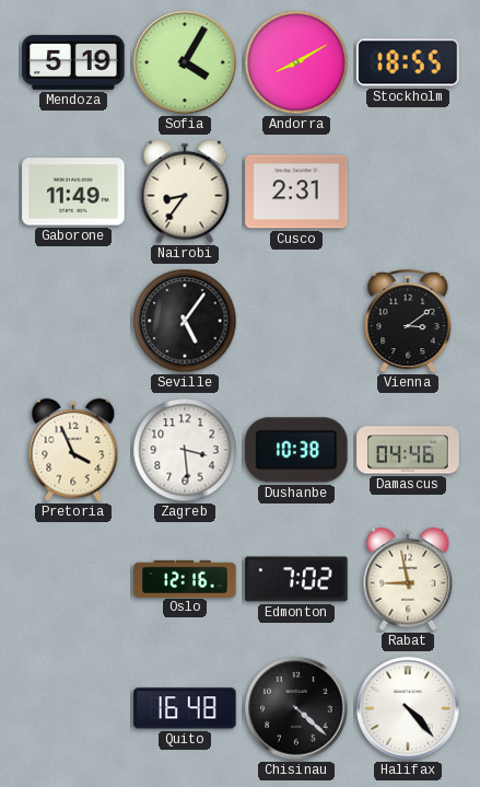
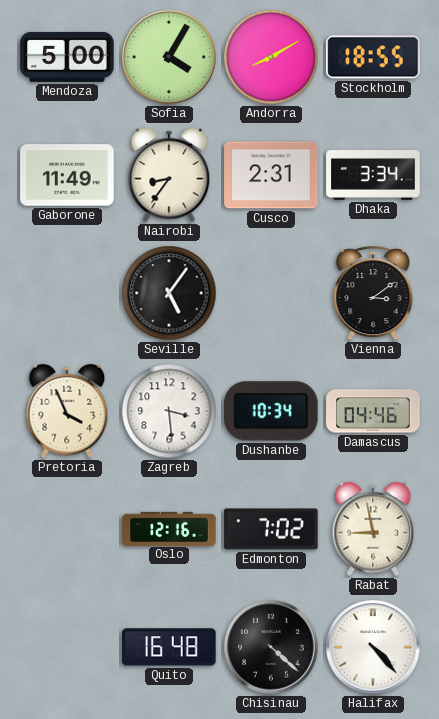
Mendoza: 5:19 -> 5:00 (67, 57)
Dhaka: none -> 3:34 (373, 176)
Dushanbe: 10:38 -> 10:34 (271, 411)
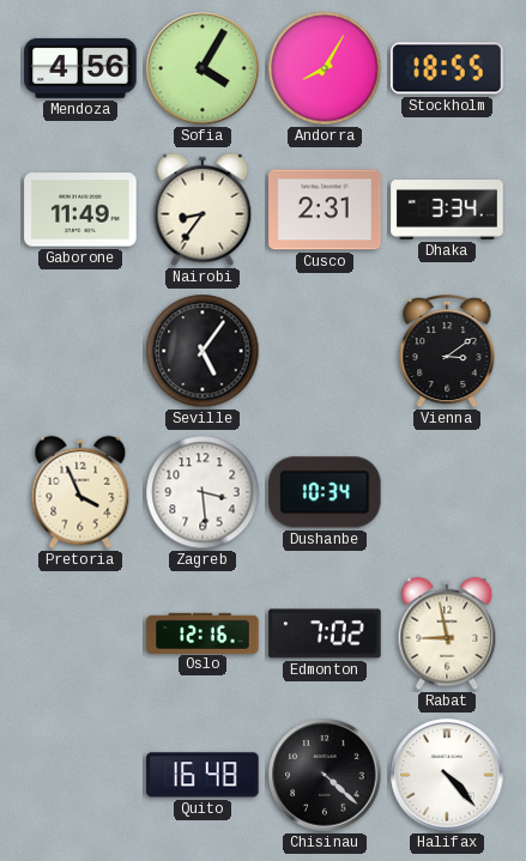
Mendoza: 5:00 -> 4:56 (80, 68)
Andorra: 8:10 -> 8:05 (325, 68)
Damascus: 04:46 -> none (373, 411)
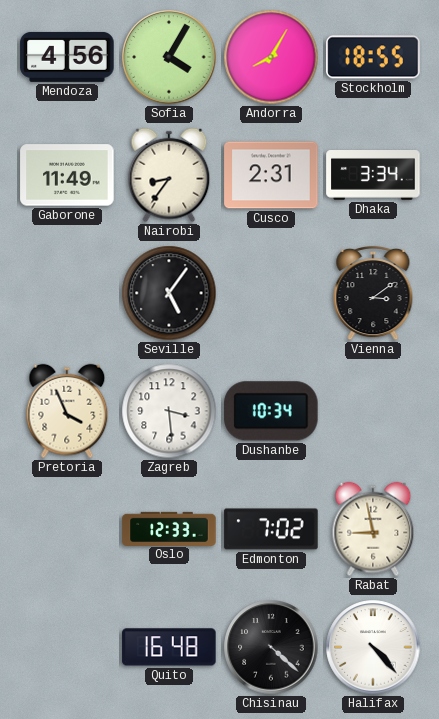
Oslo: 12:16 -> 12:33 (169, 528)
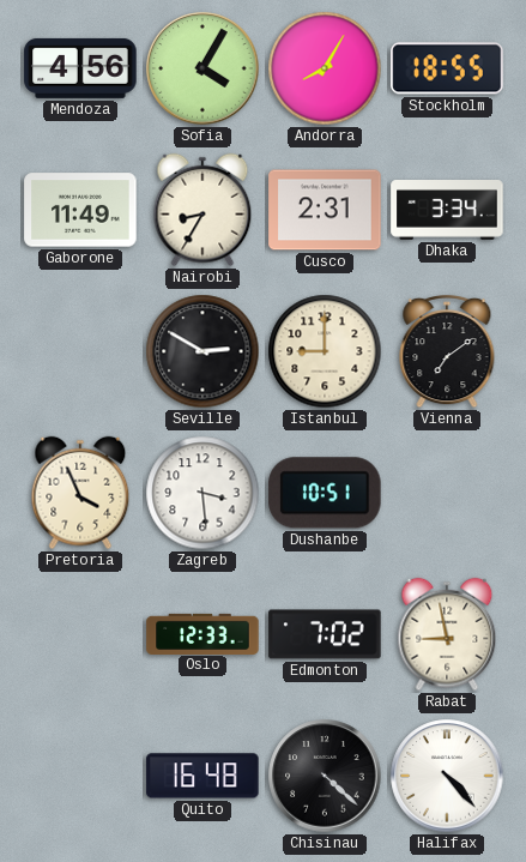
Nairobi: 8:36 -> 8:35 (202, 210)
Seville: 5:06 -> 2:50 (202, 351)
Istanbul: none -> 9:00 (325, 351)
Vienna: 3:09 -> 7:09 (447, 351)
Dushanbe: 10:34 -> 10:51 (325, 493)
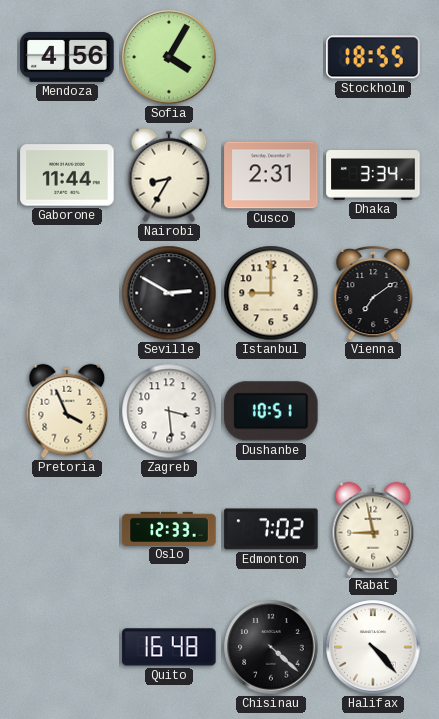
Andorra: 8:05 -> none (325, 68)
Gaborone: 11:49 -> 11:44 (67, 175)
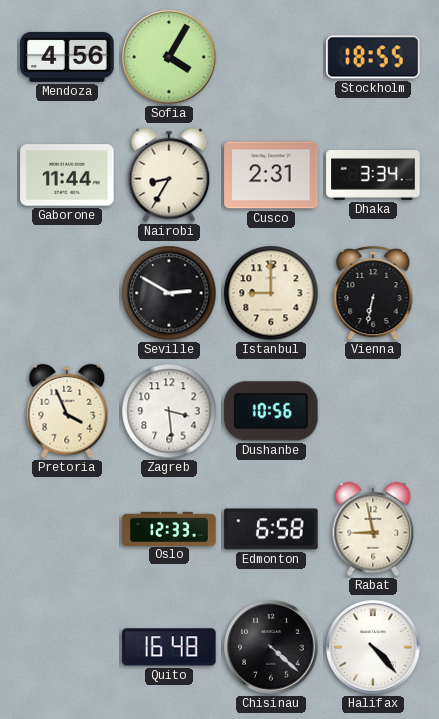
Vienna: 7:09 -> 6:32 (373, 293)
Dushanbe: 10:51 -> 10:56 (271, 411)
Edmonton: 7:02 -> 6:58 (271, 529)
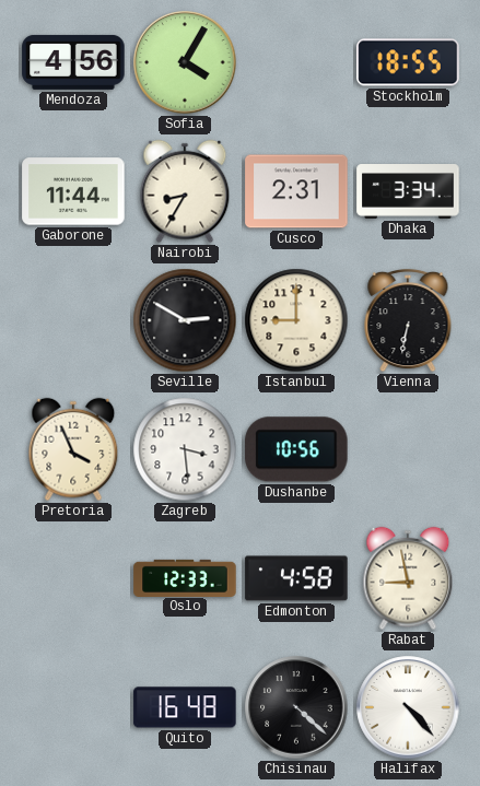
Edmonton: 6:58 -> 4:58 (296, 578)
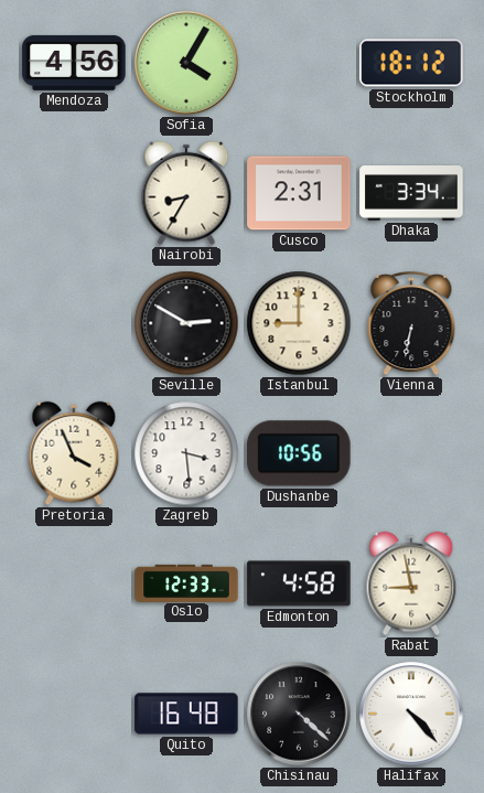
Stockholm: 18:55 -> 18:12 (411, 63)
Gaborone: 11:44 -> none (73, 191)
